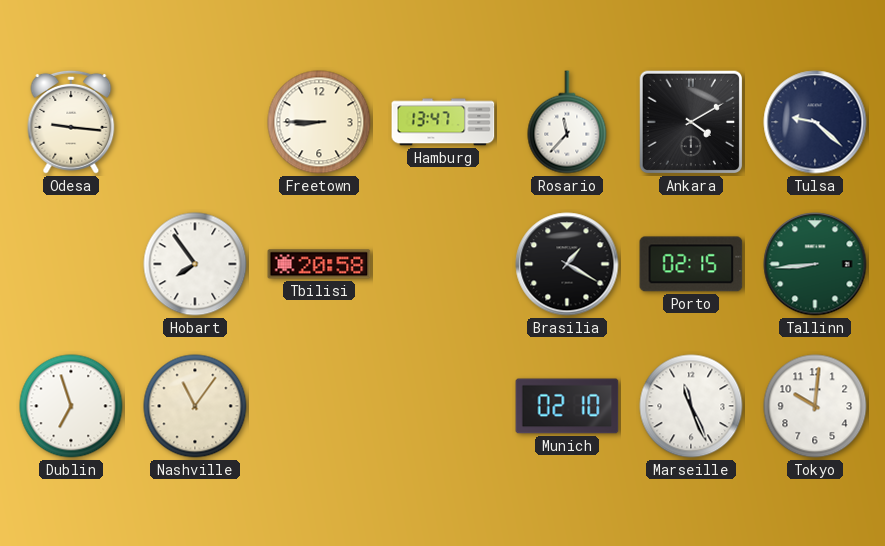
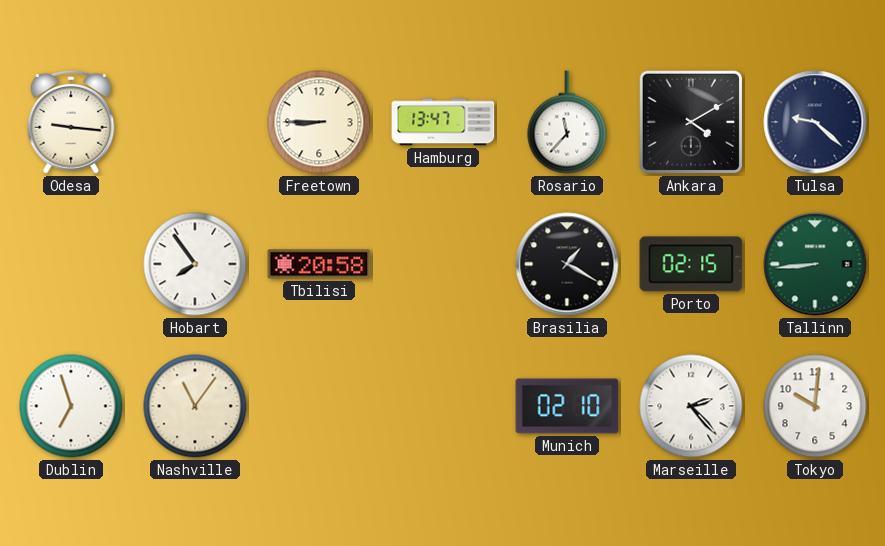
Marseille: 11:26 -> 2:23 (691, 406)
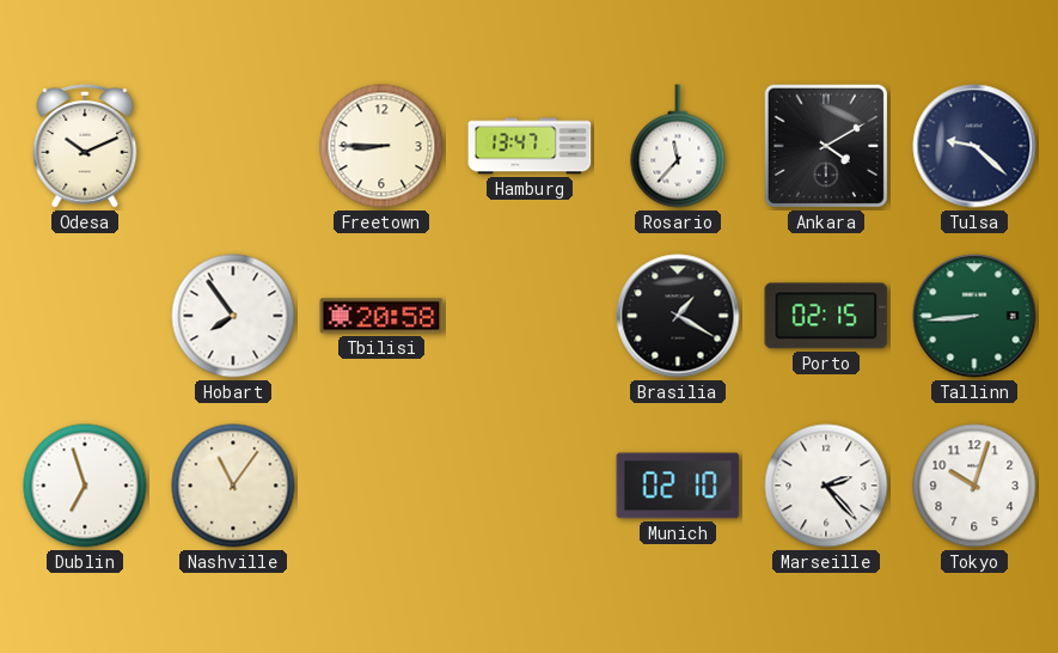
Odesa: 9:16 -> 10:11 (85, 146)
Tokyo: 10:01 -> 10:03 (974, 486)
